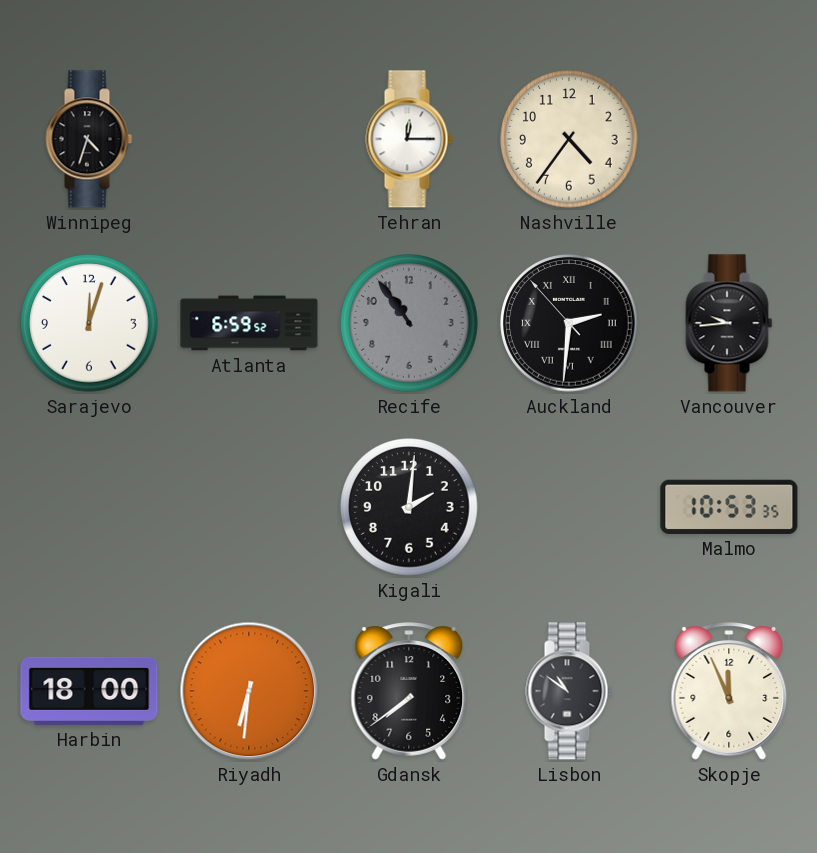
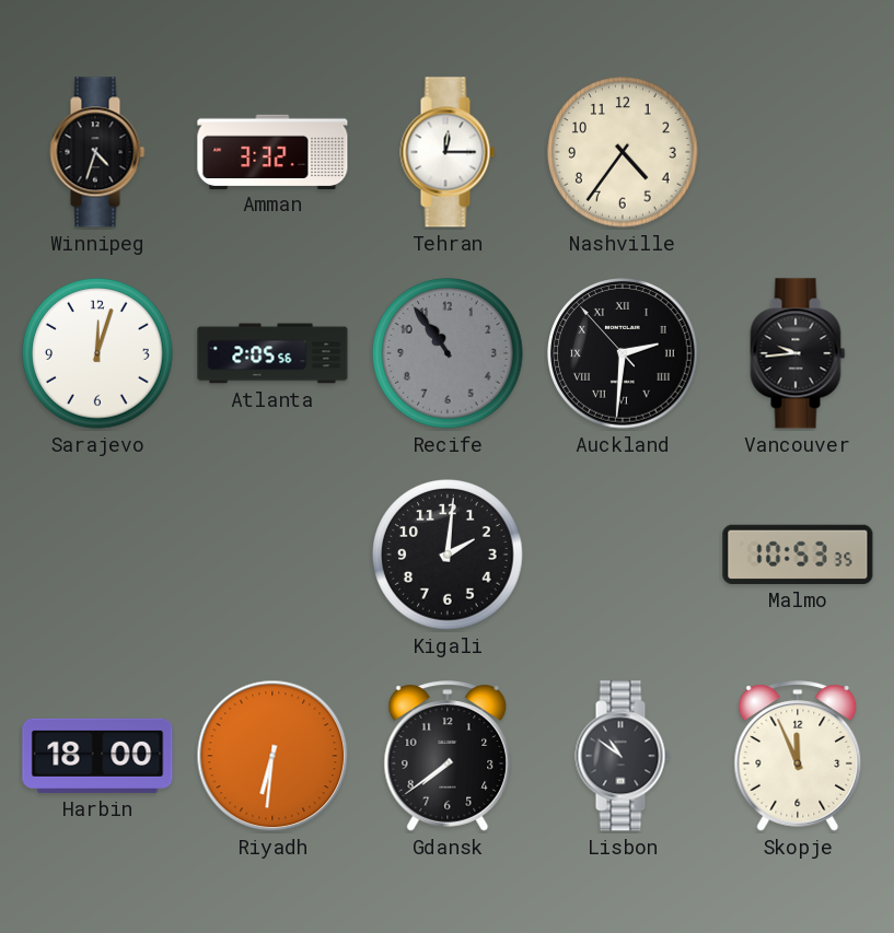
Amman: none -> 3:32 (272, 151)
Atlanta: 6:59 -> 2:05 (272, 353)
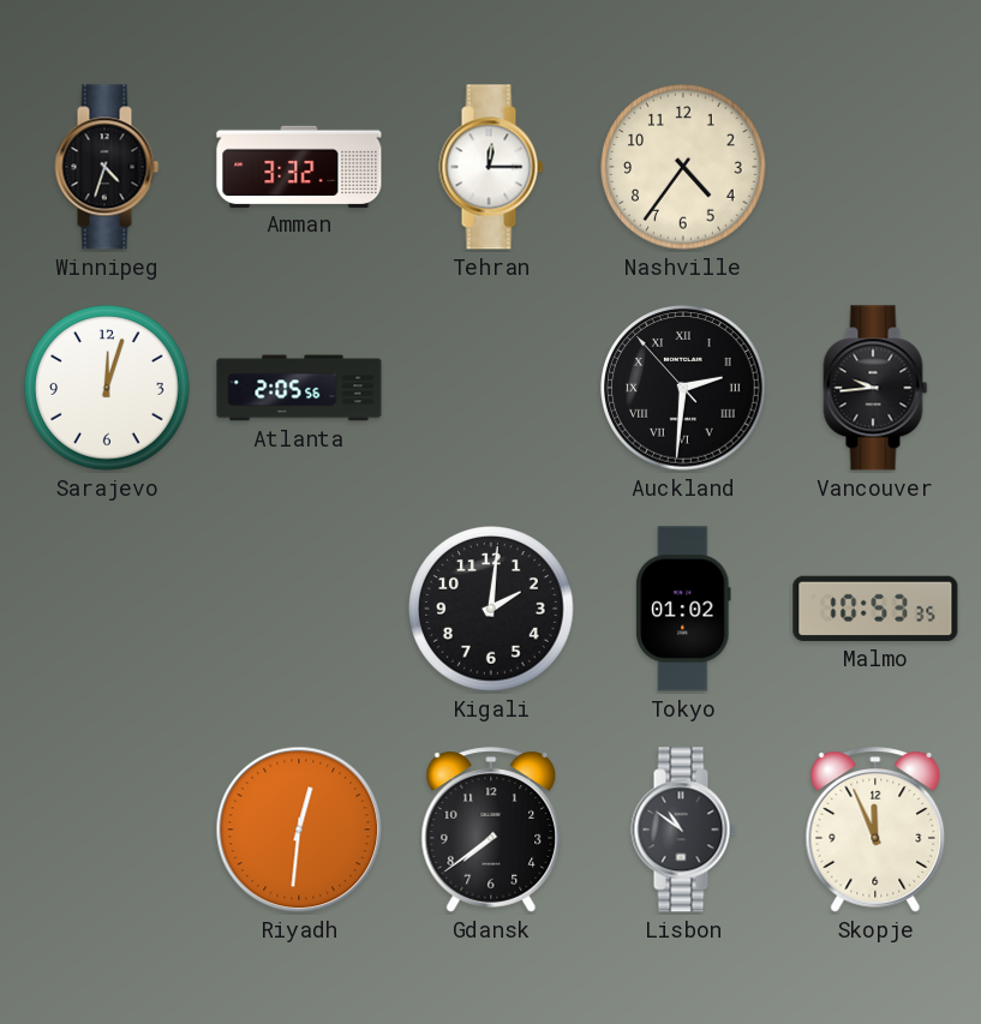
Recife: 10:54 -> none (448, 353)
Tokyo: none -> 01:02 (683, 609)
Harbin: 18:00 -> none (97, 756)
Riyadh: 6:31 -> 12:31 (299, 830)
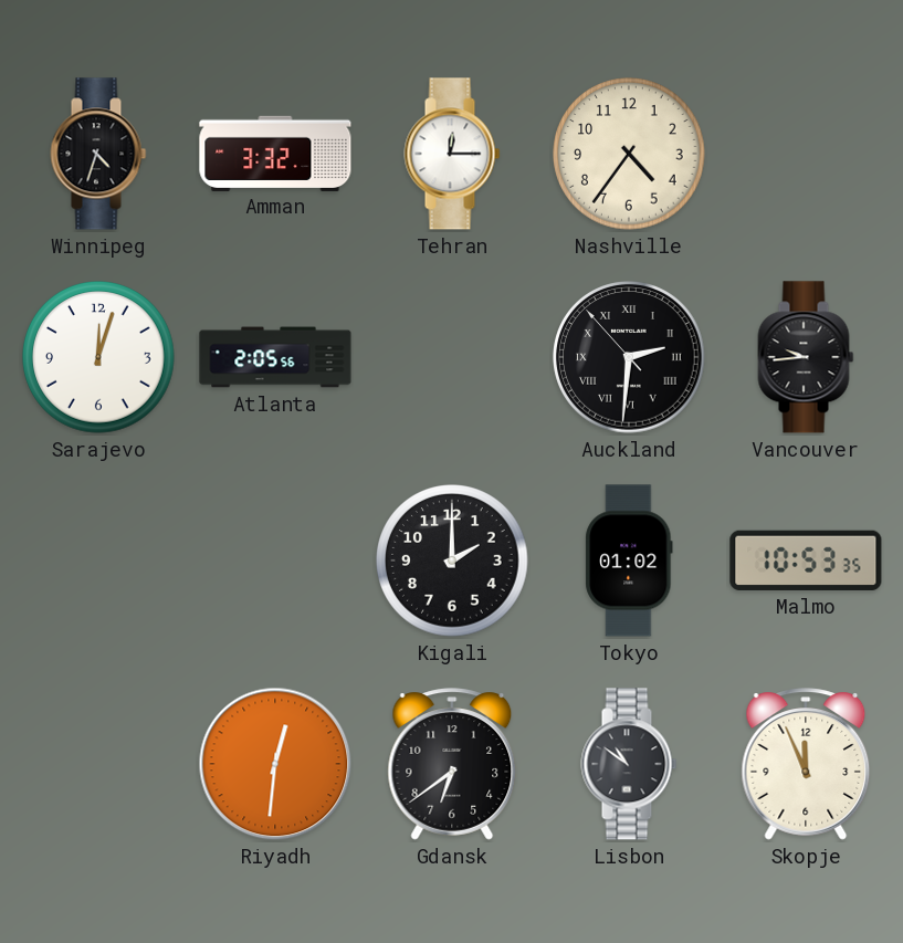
Kigali: 2:01 -> 2:00 (452, 560)
Gdansk: 7:39 -> 6:39 (452, 764)
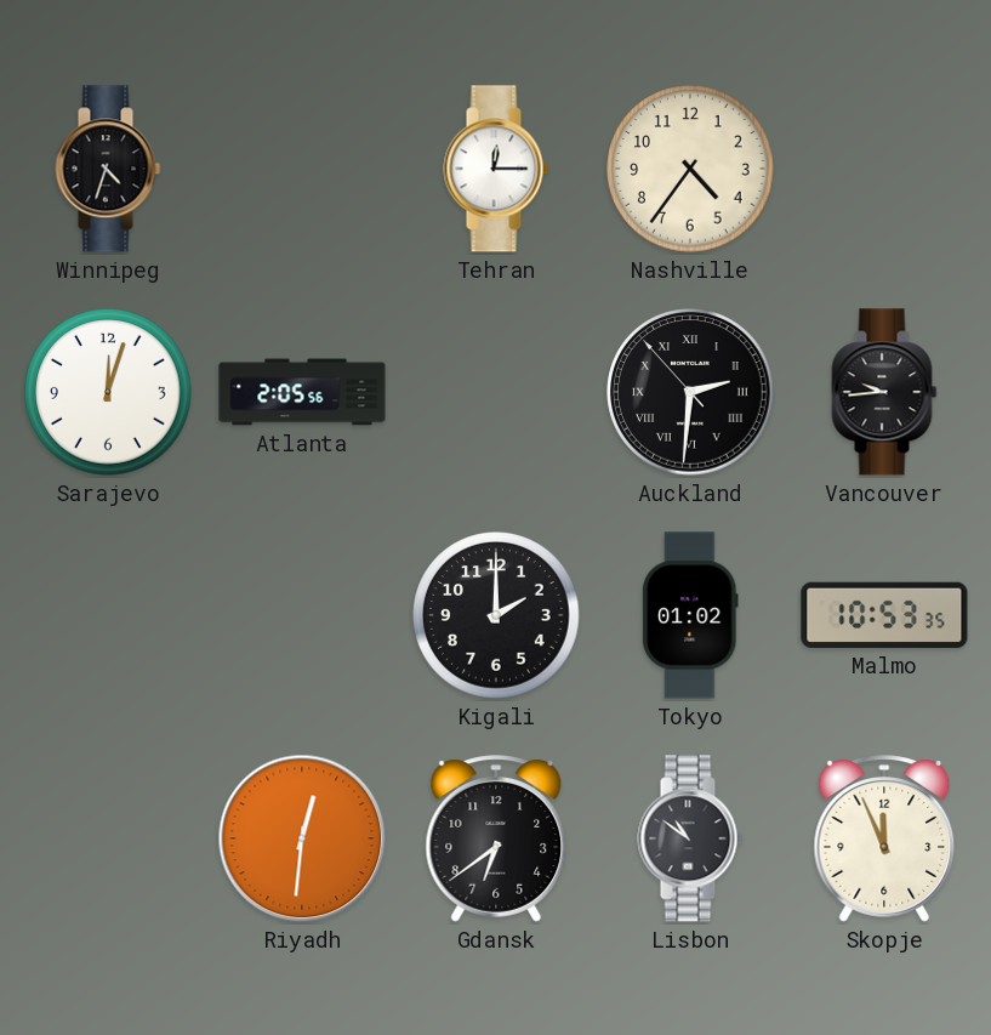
Amman: 3:32 -> none (275, 153)
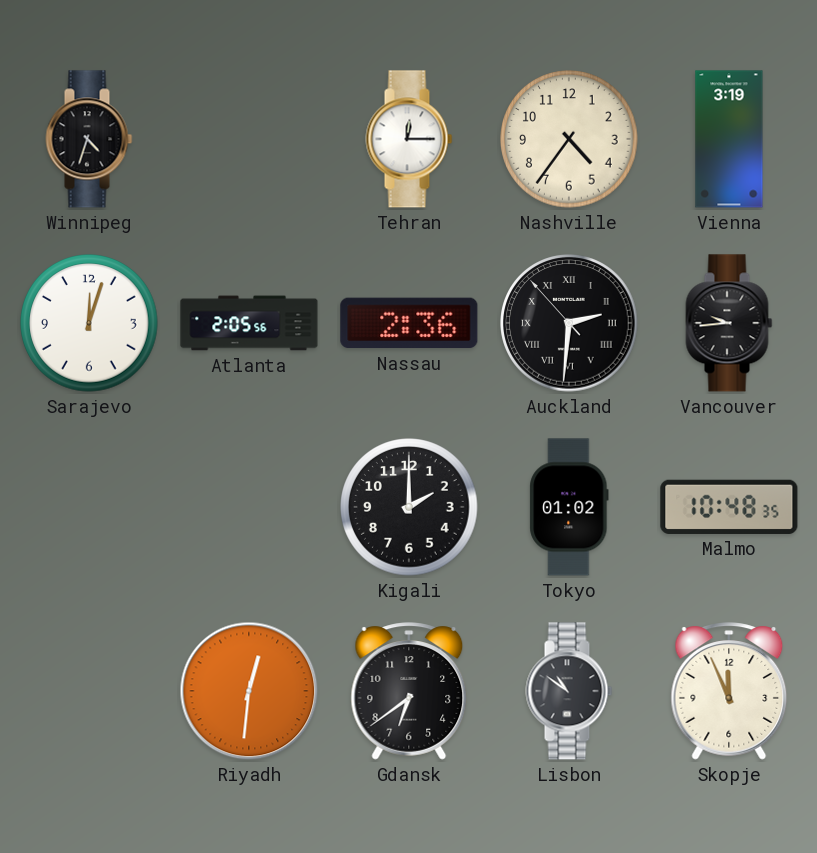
Vienna: none -> 3:19 (729, 139)
Nassau: none -> 2:36 (409, 323)
Malmo: 10:53 -> 10:48 (729, 507)
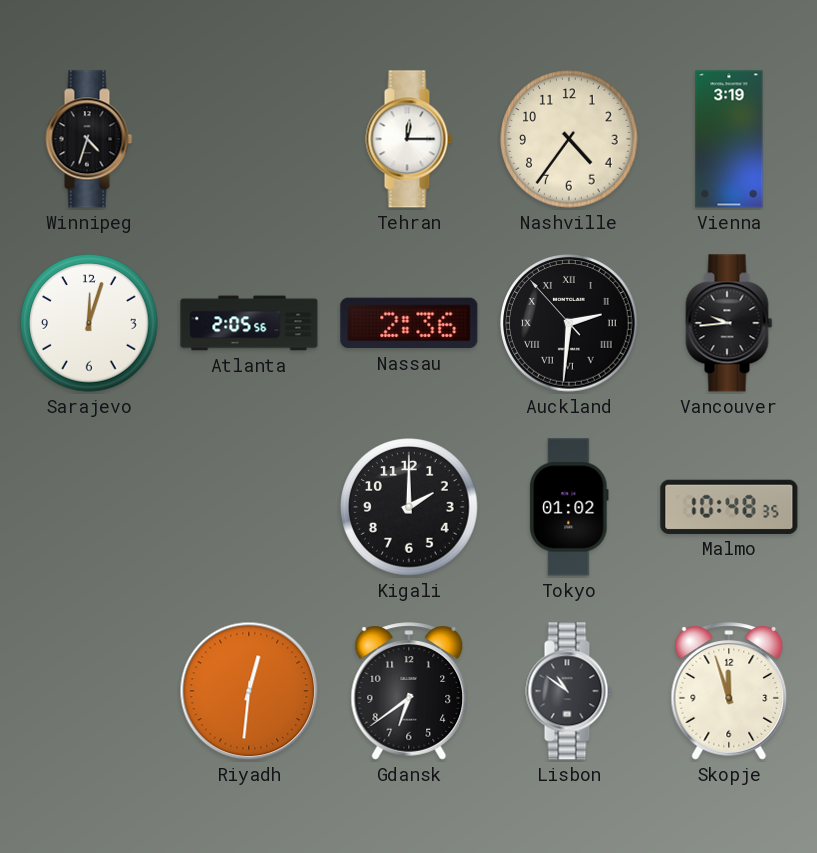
Skopje: 11:56 -> 11:57 (729, 691)
